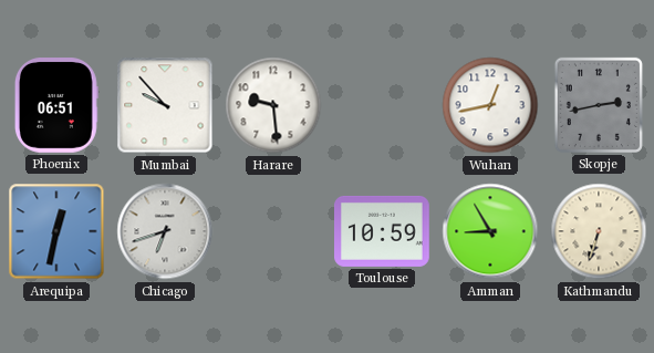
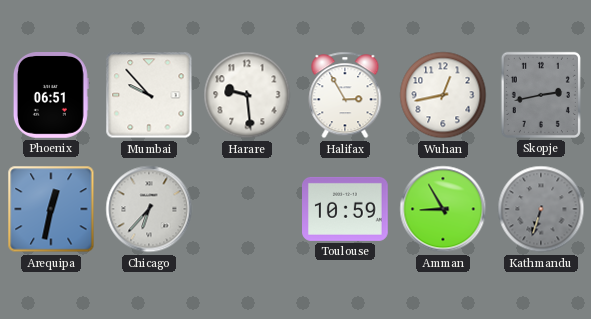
Halifax: none -> 2:55 (345, 95)
Chicago: 6:42 -> 6:37 (149, 209)
Kathmandu dial: cream -> grey (541, 209)
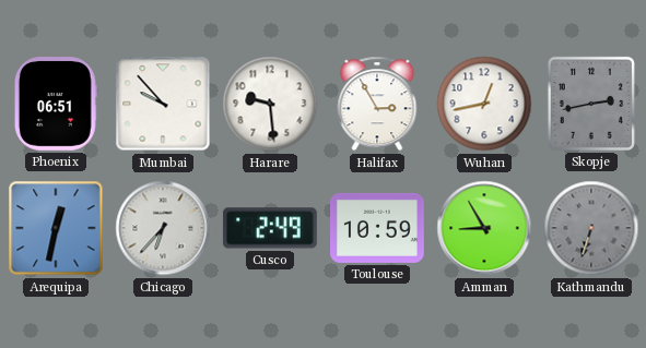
Cusco: none -> 2:49 (270, 228)
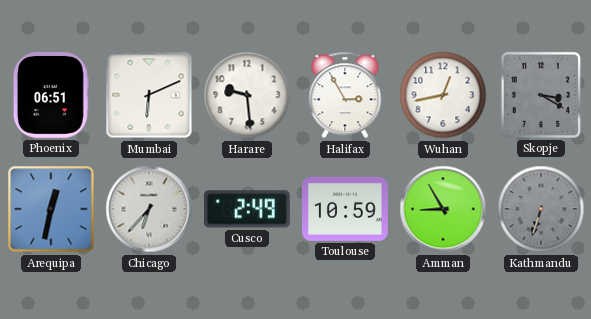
Mumbai: 9:53 -> 6:11 (149, 95)
Skopje: 2:43 -> 3:20 (541, 95)
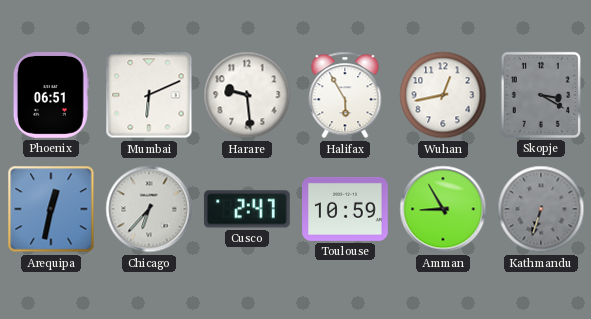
Halifax: 2:55 -> 5:55 (345, 95)
Cusco: 2:49 -> 2:47 (247, 209)
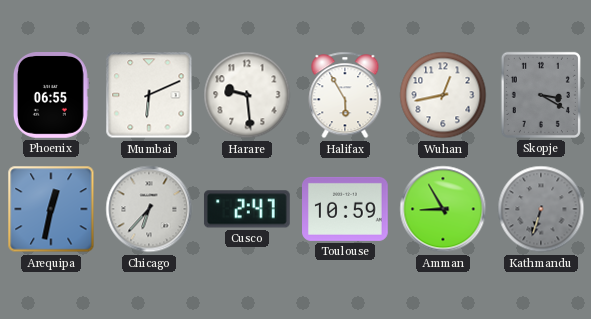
Phoenix: 06:51 -> 06:55 (51, 96)
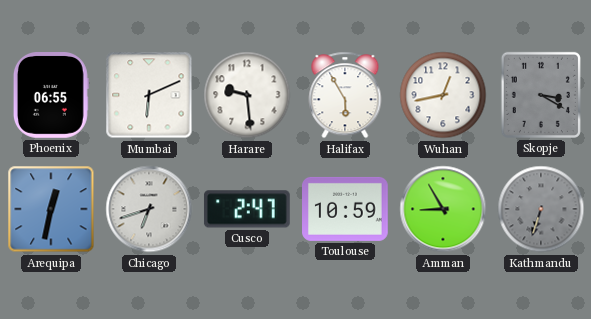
Chicago: 6:37 -> 6:42 (149, 209)
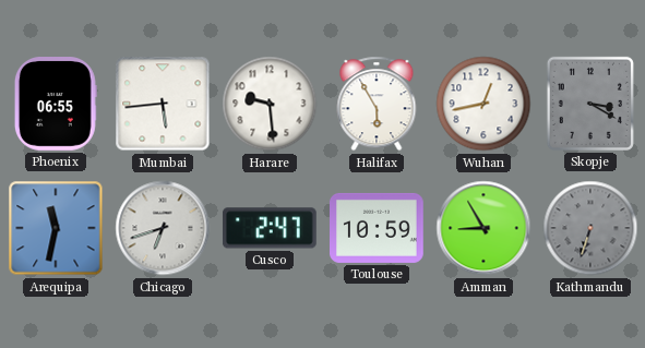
Mumbai: 6:11 -> 5:44 (163, 104)
Arequipa: 12:32 -> 11:32 (56, 228)
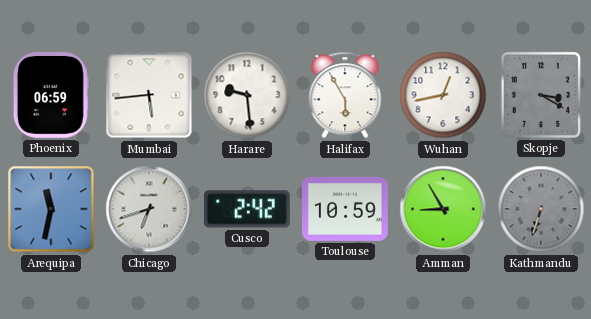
Phoenix: 06:55 -> 06:59 (51, 96)
Cusco: 2:47 -> 2:42 (247, 209)
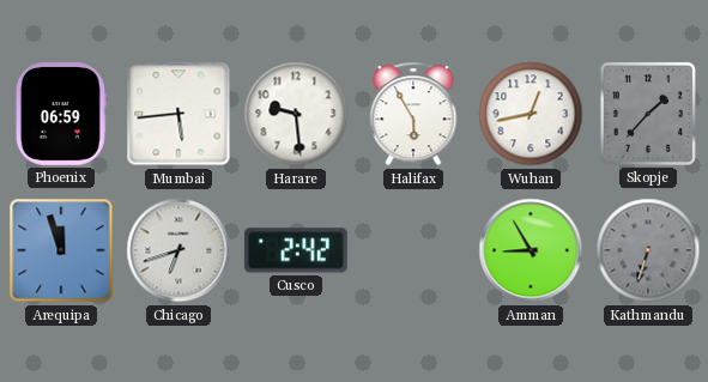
Skopje: 3:20 -> 1:37 (648, 114)
Arequipa: 11:32 -> 11:57 (61, 250)
Toulouse: 10:59 -> none (346, 209)
